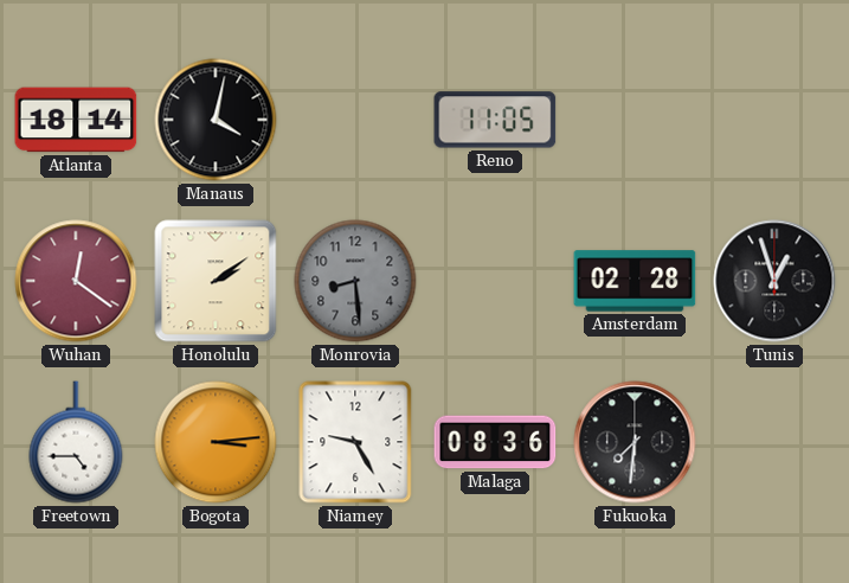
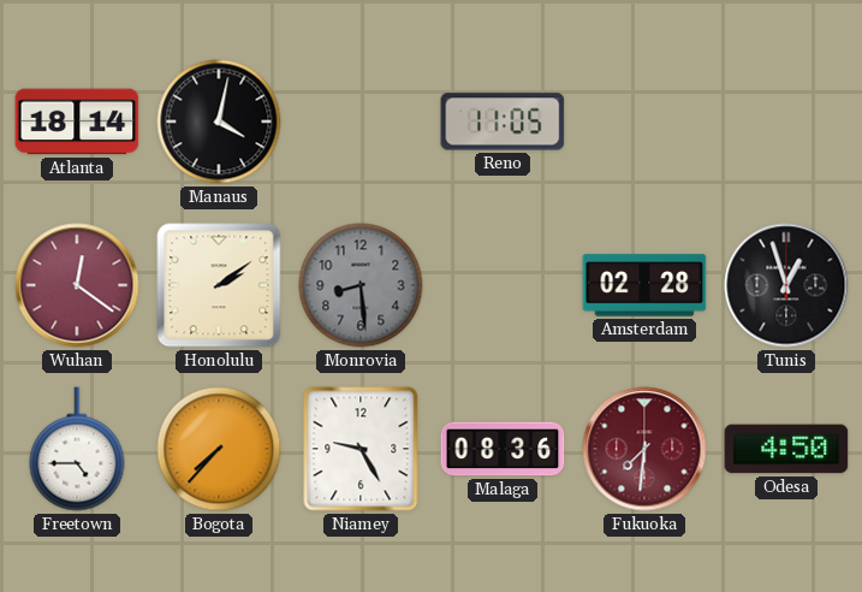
Bogota: 3:14 -> 7:37 (219, 449)
Fukuoka dial: black -> burgundy (644, 449)
Odesa: none -> 4:50 (786, 449)
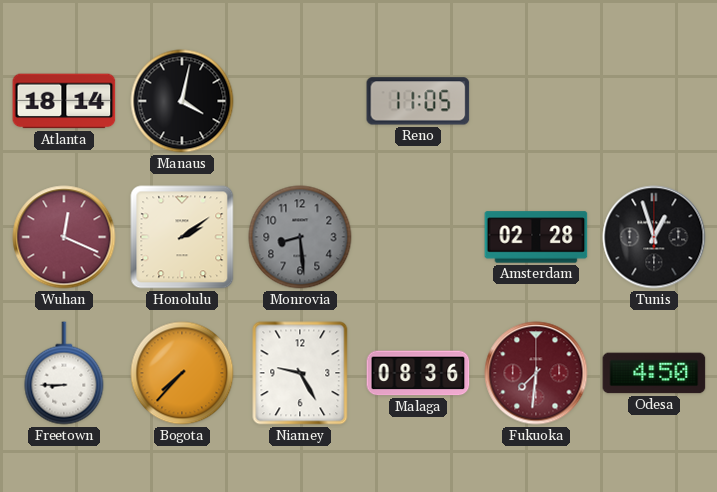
Wuhan: 12:21 -> 12:19 (64, 237)
Freetown: 4:45 -> 8:45 (64, 373)
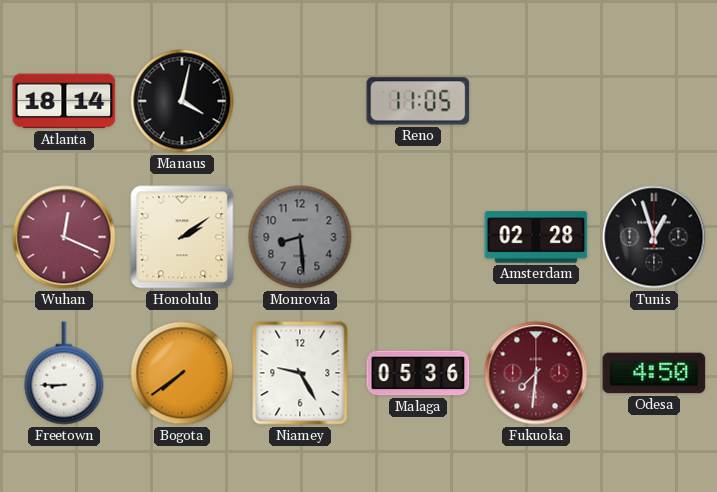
Bogota: 7:37 -> 7:39 (182, 373)
Malaga: 08:36 -> 05:36 (418, 373)
